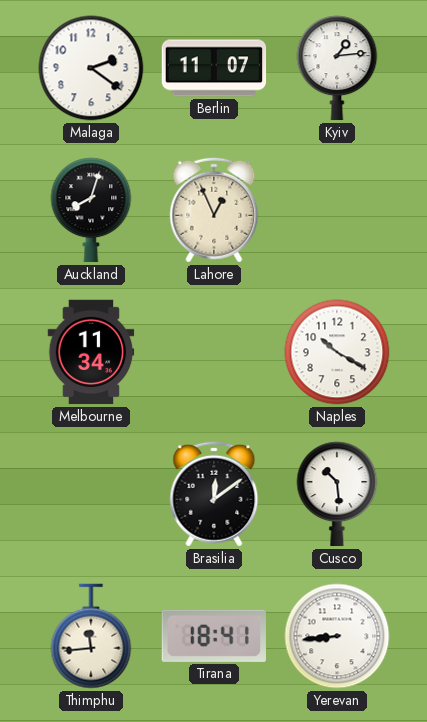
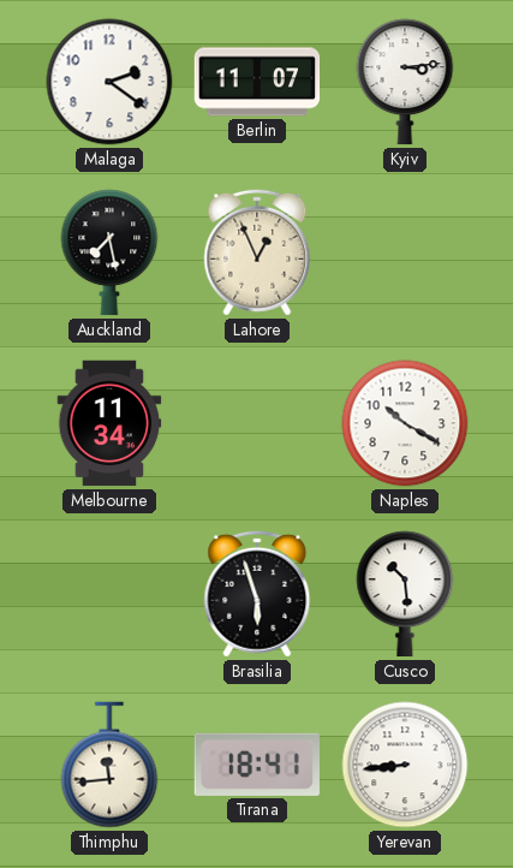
Kyiv: 1:14 -> 3:14 (405, 82)
Auckland: 8:03 -> 7:28 (109, 252)
Brasilia: 12:09 -> 5:57 (257, 594)
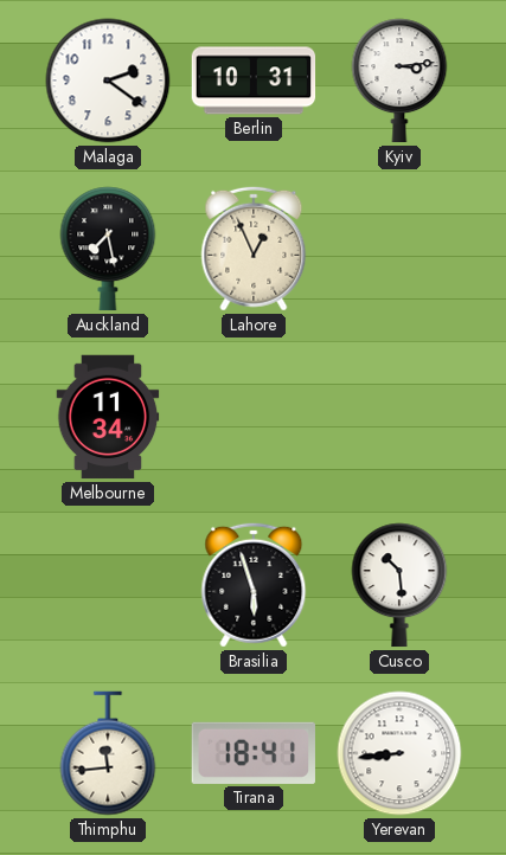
Berlin: 11:07 -> 10:31 (254, 81)
Naples: 10:20 -> none (405, 423)
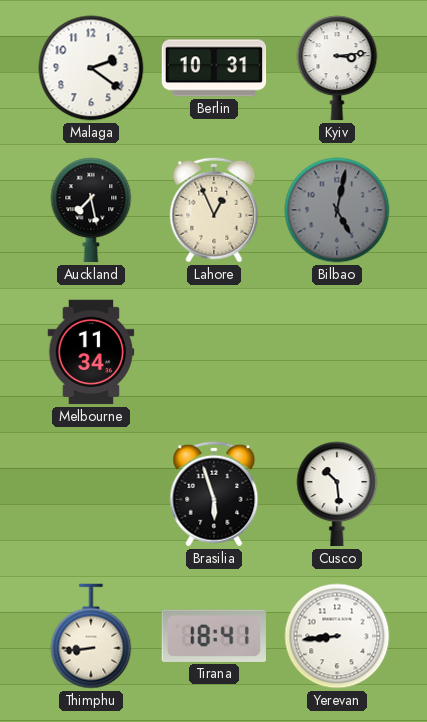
Bilbao: none -> 5:02 (337, 210)
Thimphu: 11:44 -> 8:44 (91, 636)
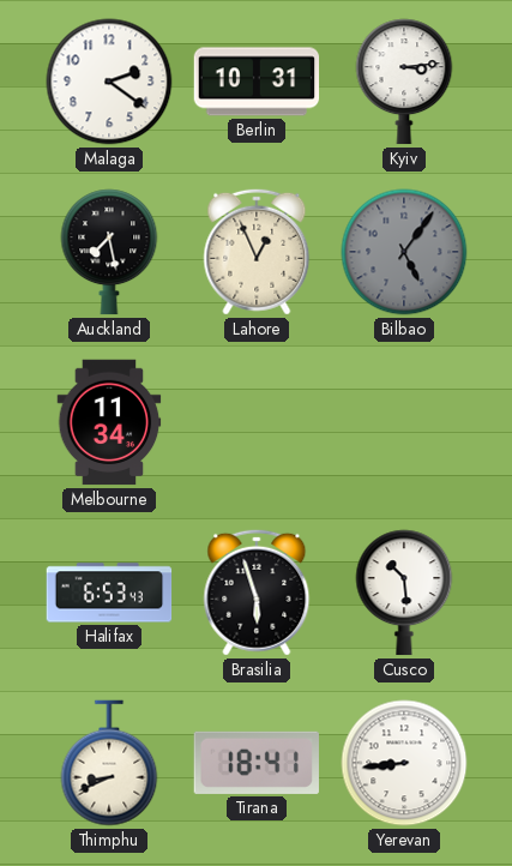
Bilbao: 5:02 -> 5:06 (404, 252)
Halifax: none -> 6:53 (109, 593)
Thimphu: 8:44 -> 8:41 (109, 763)
